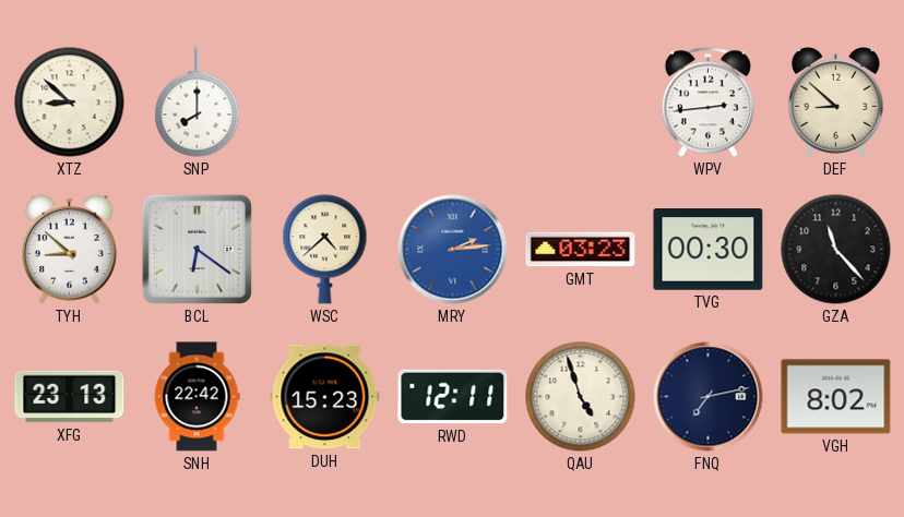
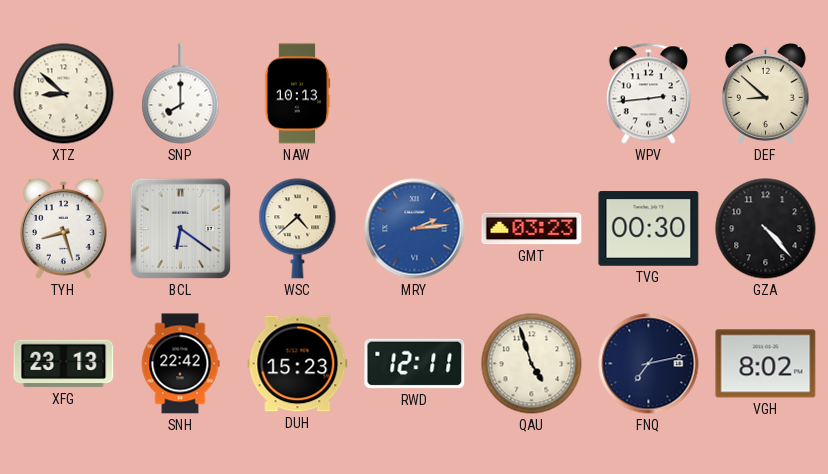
NAW: none -> 10:13 (297, 94)
TYH: 8:52 -> 8:27 (63, 229)
GZA: 11:23 -> 4:23 (766, 229)
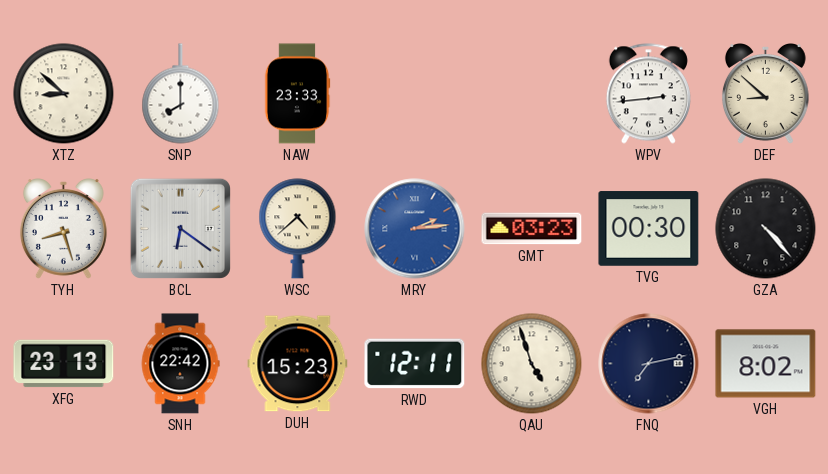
NAW: 10:13 -> 23:33 (297, 94)
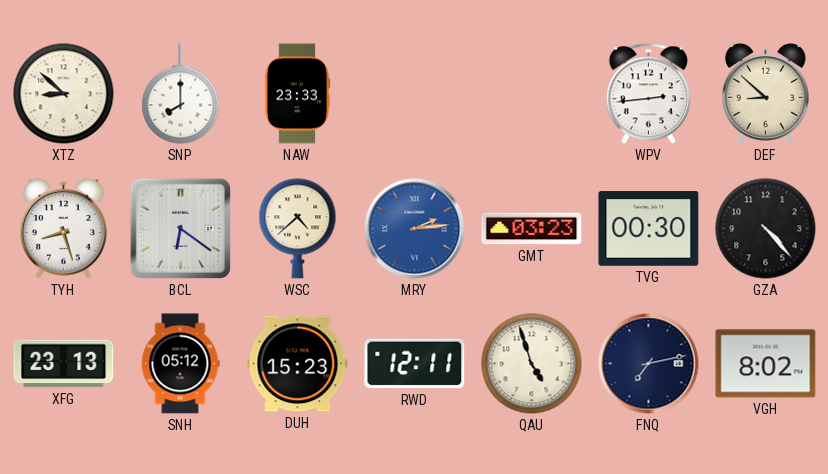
SNH: 22:42 -> 05:12 (180, 364)
